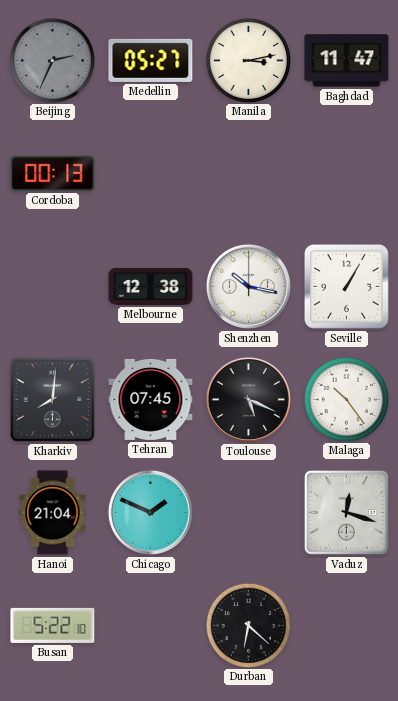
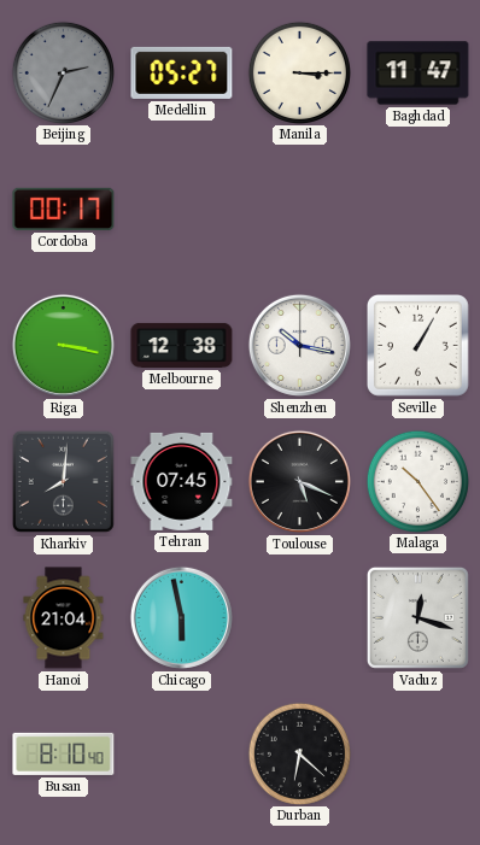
Manila: 3:13 -> 3:15 (299, 72)
Cordoba: 00:13 -> 00:17 (64, 209)
Riga: none -> 3:17 (63, 345)
Chicago: 1:49 -> 5:58 (181, 617)
Busan: 5:22 -> 8:10 (64, 753)
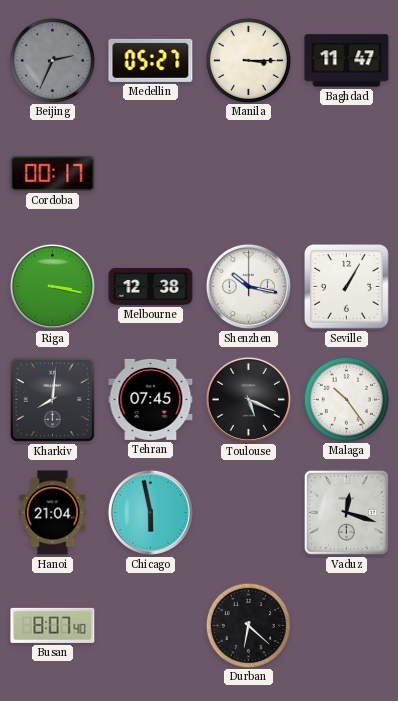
Busan: 8:10 -> 8:07 (53, 625)
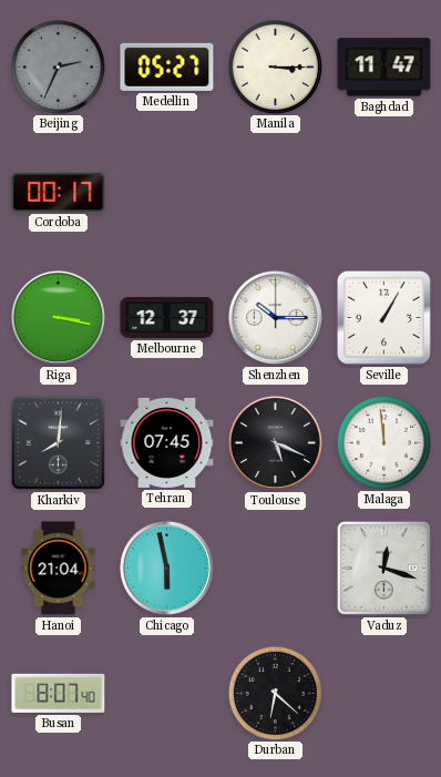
Melbourne: 12:38 -> 12:37 (167, 317)
Shenzhen: 10:17 -> 10:15 (275, 317)
Malaga: 10:24 -> 11:59 (383, 442)
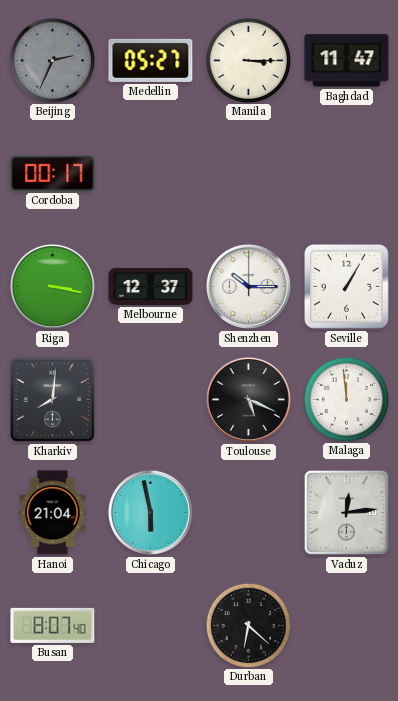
Tehran: 07:45 -> none (167, 442)
Vaduz: 12:18 -> 12:14 (346, 512)
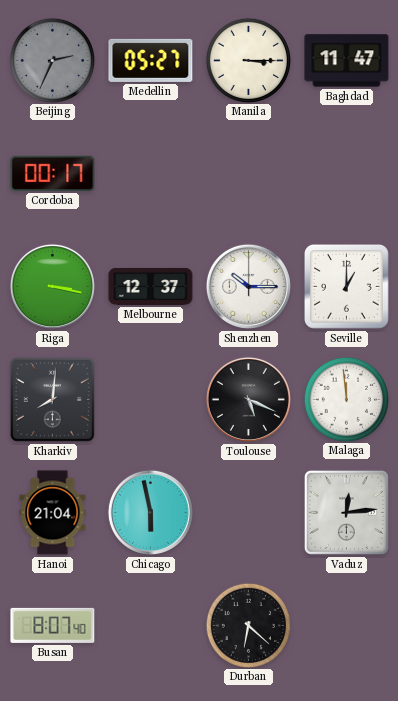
Seville: 1:05 -> 1:00 (347, 287)
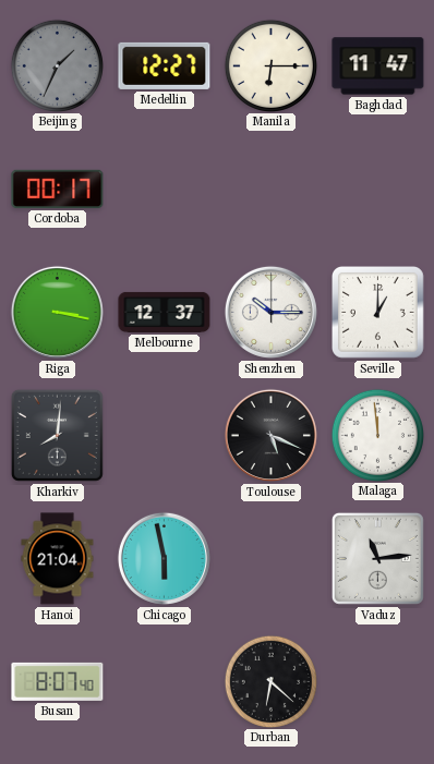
Beijing: 2:34 -> 1:34 (57, 65)
Medellin: 05:27 -> 12:27 (165, 65)
Manila: 3:15 -> 6:15 (270, 65)
Vaduz: 12:14 -> 11:14 (377, 558)
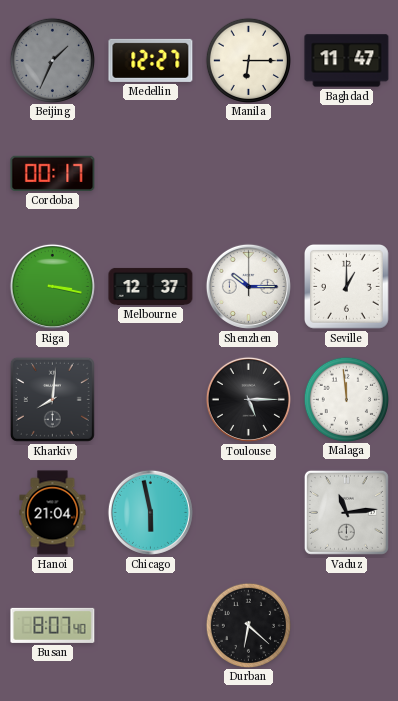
Toulouse: 5:19 -> 5:15 (248, 399)
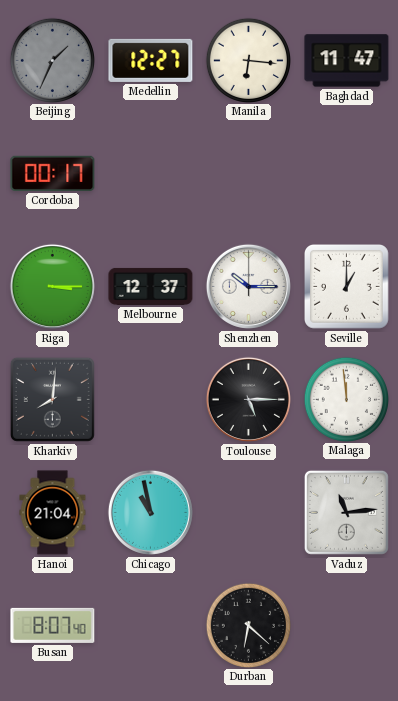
Manila: 6:15 -> 6:16 (248, 60)
Riga: 3:17 -> 3:15 (52, 286)
Chicago: 5:58 -> 10:58 (150, 512)
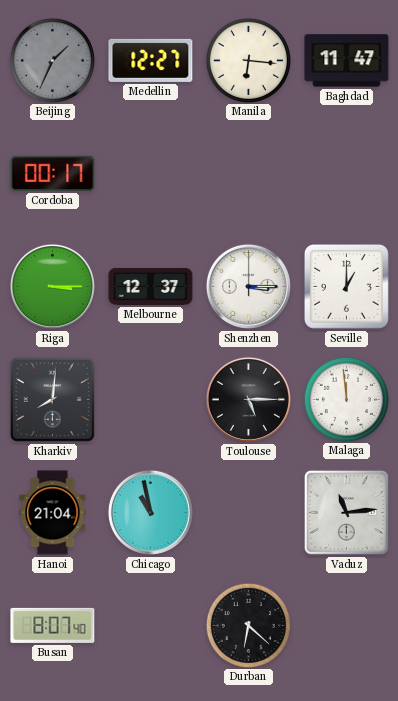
Shenzhen: 10:15 -> 3:15 (248, 286)
